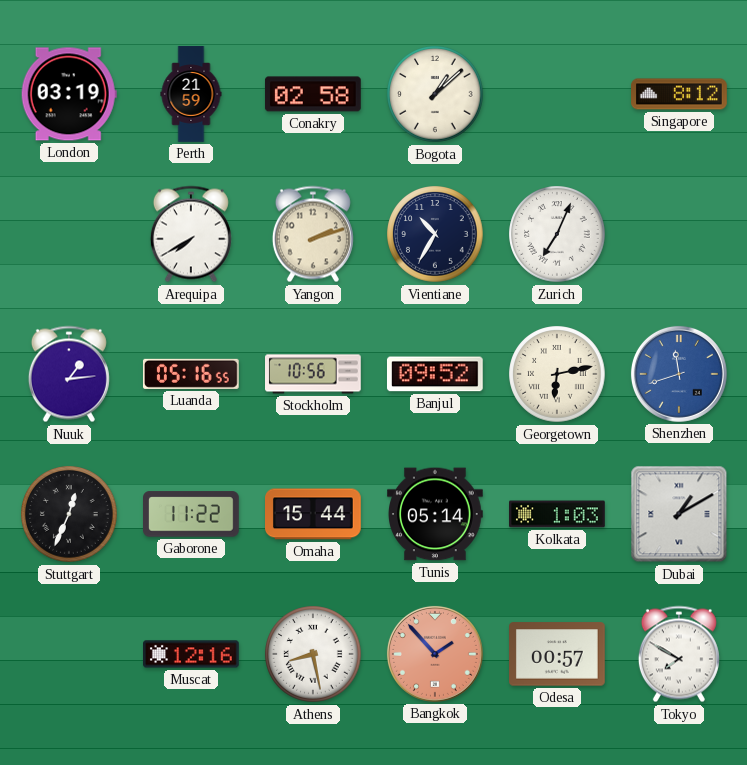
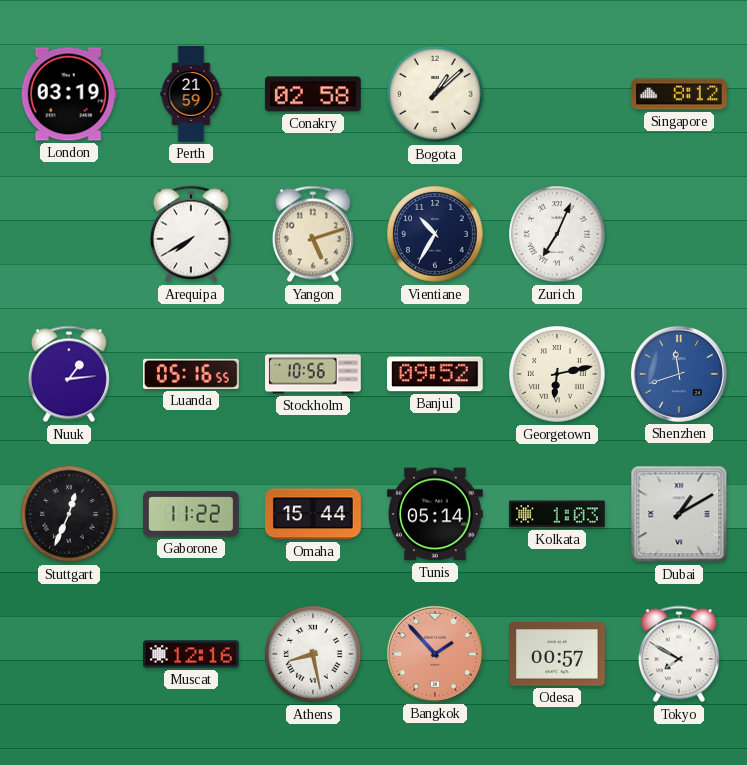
Yangon: 2:12 -> 5:12 (313, 234)
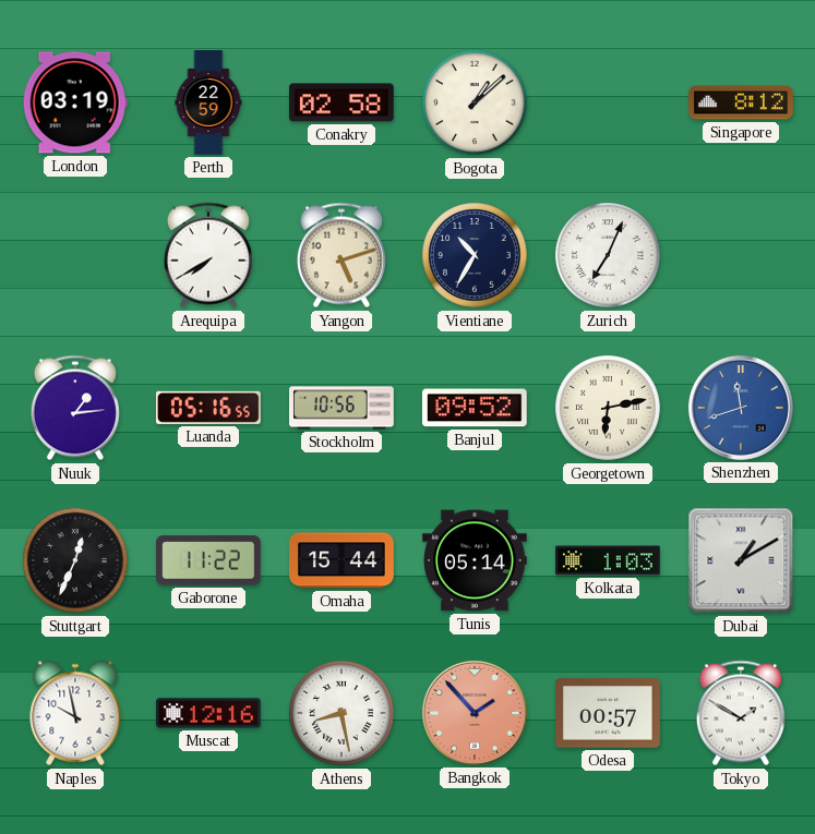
Perth: 21:59 -> 22:59 (208, 102)
Naples: none -> 9:58 (75, 713)
Tokyo: 7:50 -> 1:50 (741, 713)
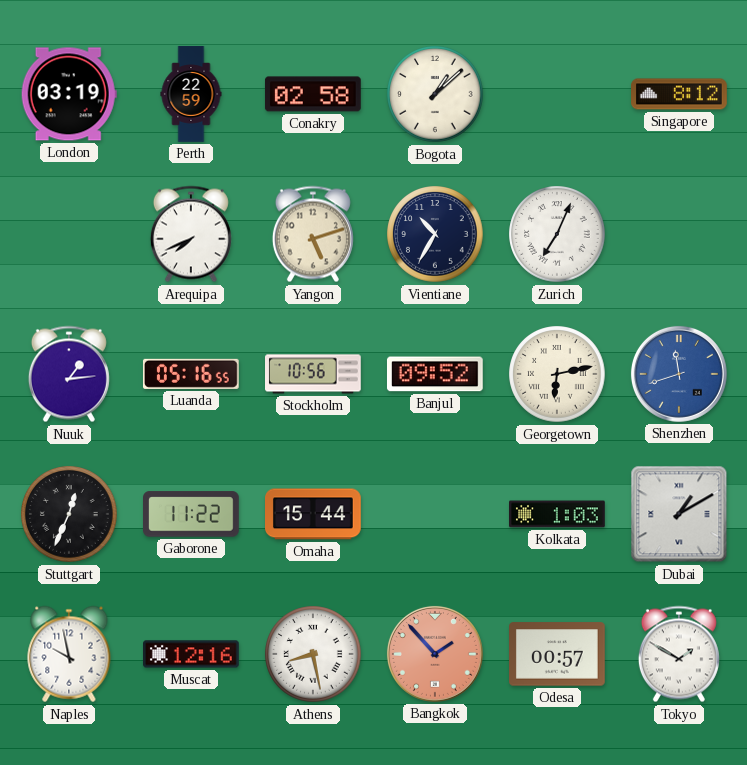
Arequipa: 7:40 -> 7:41 (191, 234)
Tunis: 05:14 -> none (476, 560)
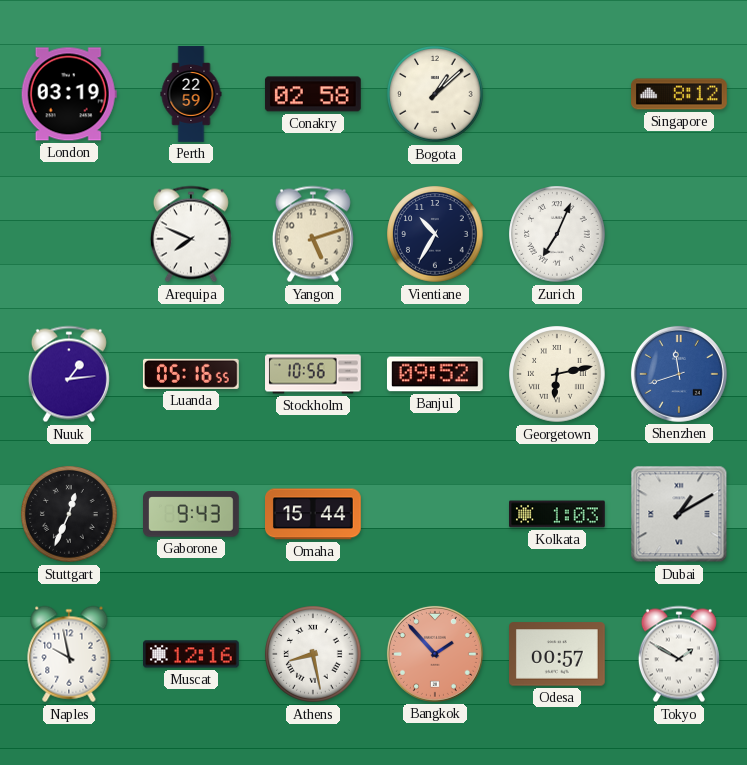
Arequipa: 7:41 -> 7:49 (191, 234)
Gaborone: 11:22 -> 9:43 (192, 514)
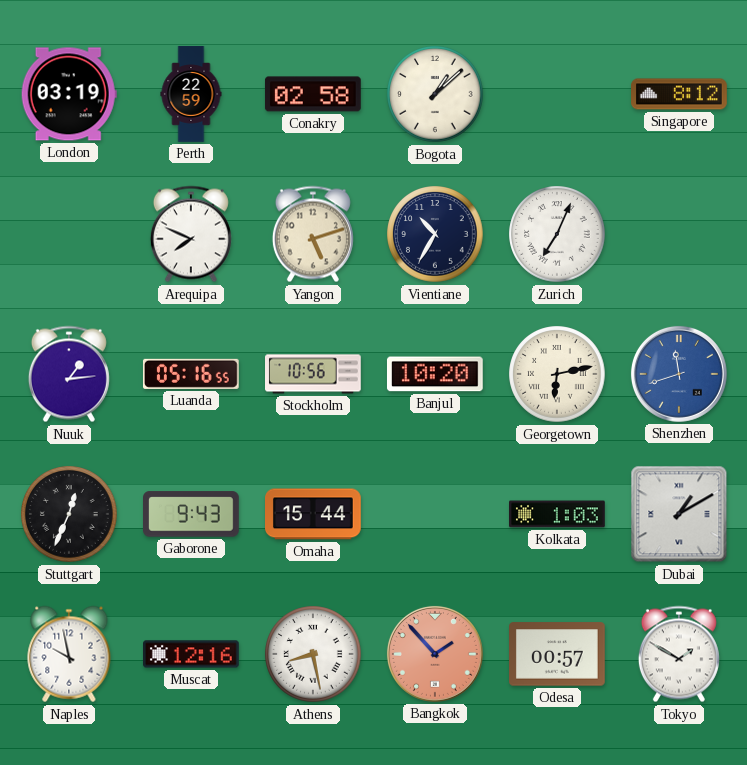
Banjul: 09:52 -> 10:20 (435, 374)
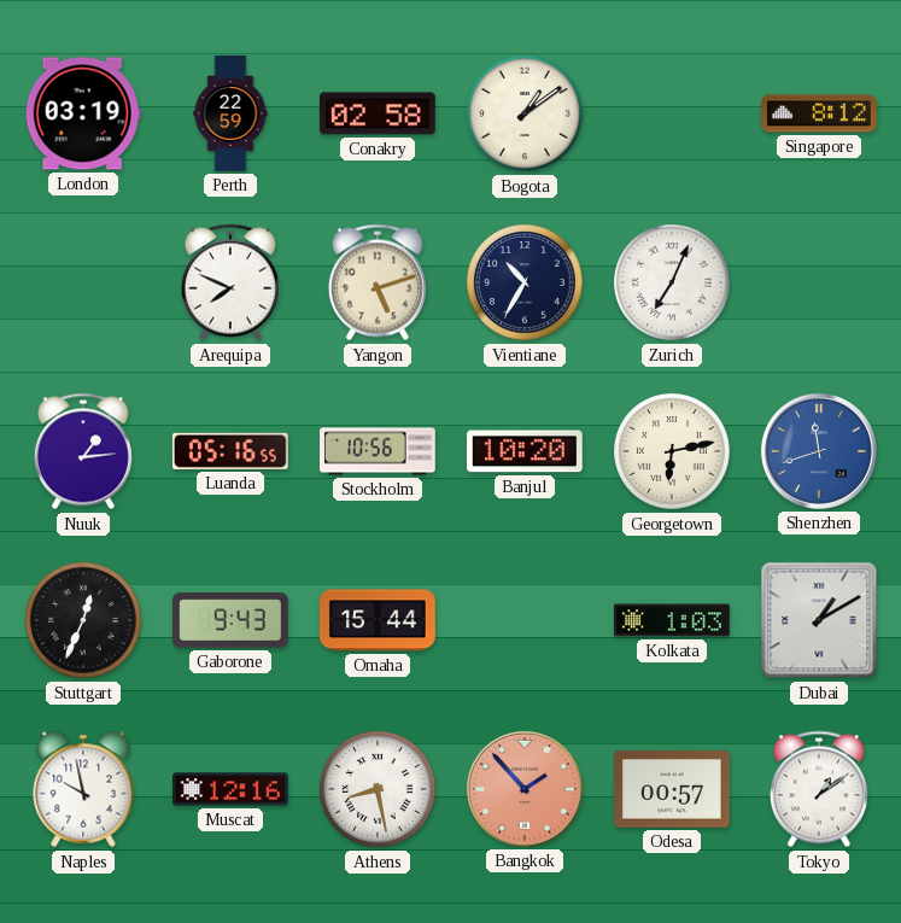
Bogota: 1:08 -> 1:09 (525, 113)
Tokyo: 1:50 -> 1:09 (819, 789)
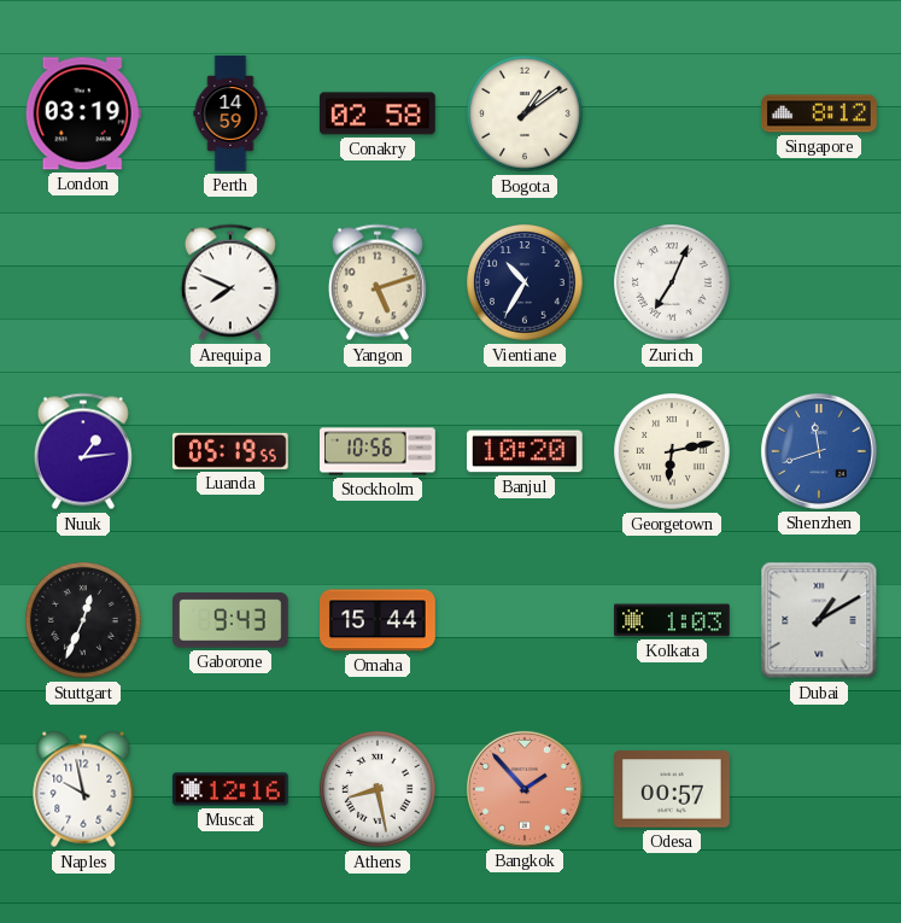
Perth: 22:59 -> 14:59 (230, 113)
Luanda: 05:16 -> 05:19 (230, 451)
Tokyo: 1:09 -> none (819, 789)
